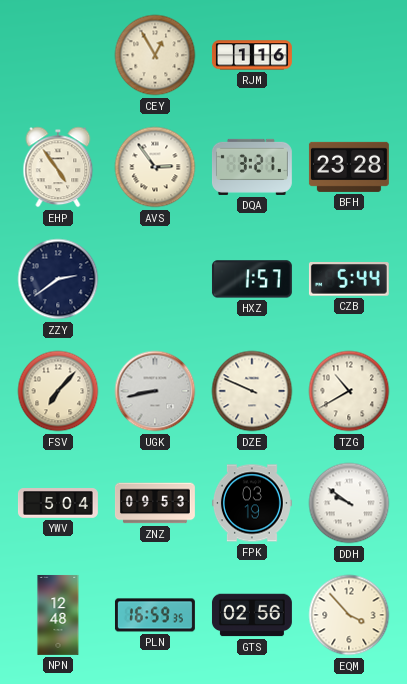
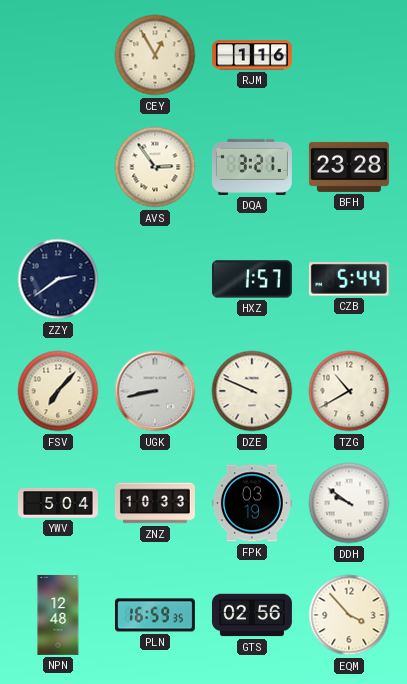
EHP: 4:54 -> none (58, 167)
ZNZ: 09:53 -> 10:33 (155, 503)
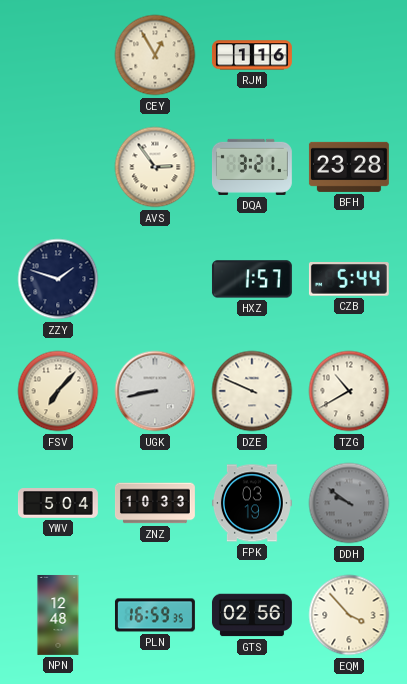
ZZY: 2:39 -> 1:48 (58, 279)
DDH dial: white -> grey (349, 503)
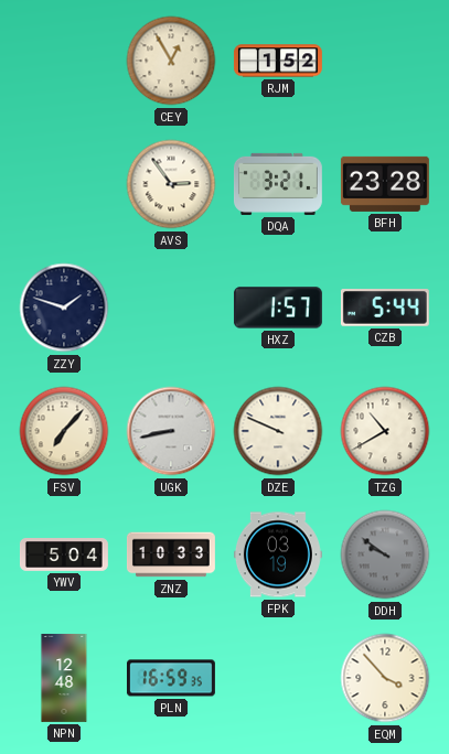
RJM: 1:16 -> 1:52 (278, 61)
GTS: 02:56 -> none (252, 615)
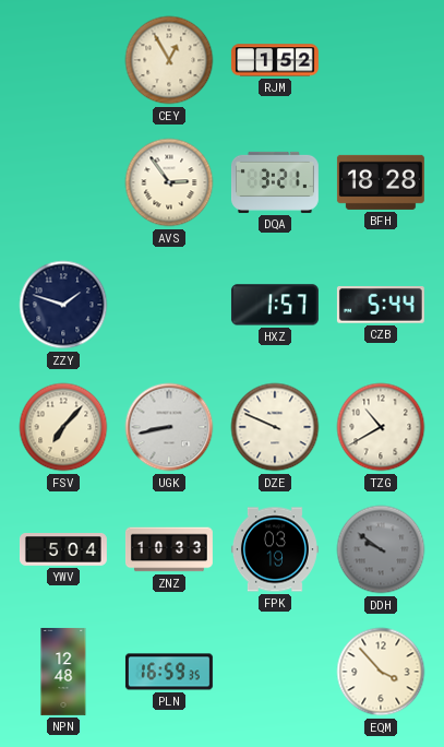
BFH: 23:28 -> 18:28 (381, 182)
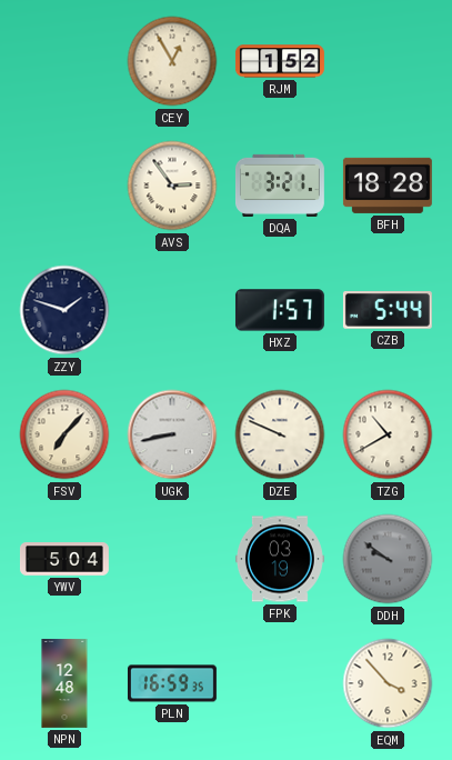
ZNZ: 10:33 -> none (169, 549)
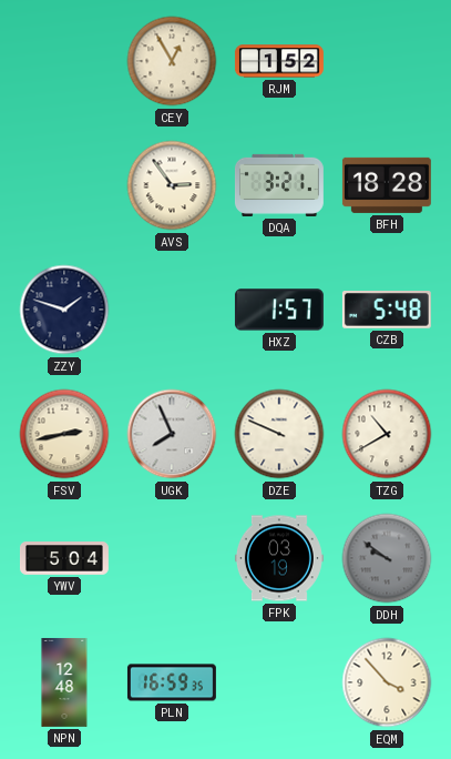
CZB: 5:44 -> 5:48 (387, 310)
FSV: 7:07 -> 2:43 (64, 434)
UGK: 8:43 -> 7:56 (172, 434)
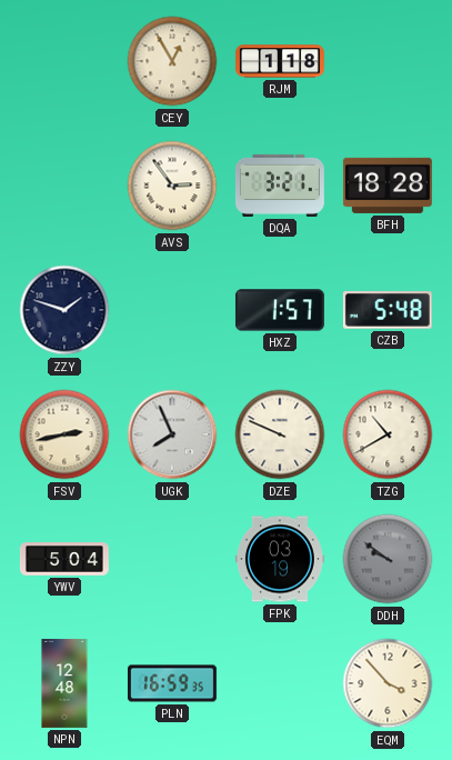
RJM: 1:52 -> 1:18 (280, 61)
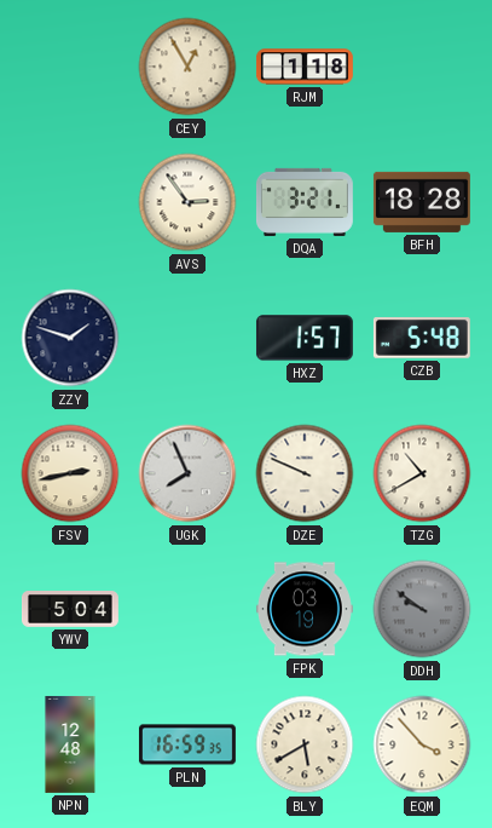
BLY: none -> 5:40 (305, 744)
